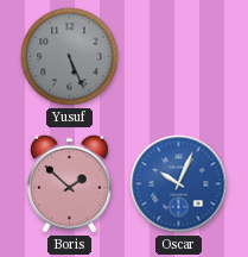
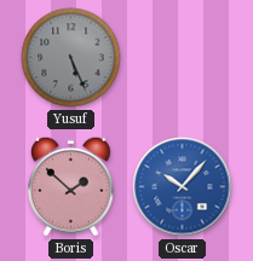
Oscar: 10:04 -> 10:07 (183, 187)
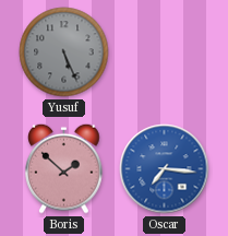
Oscar: 10:07 -> 7:16 (165, 169)
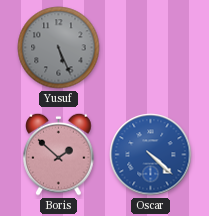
Oscar: 7:16 -> 4:22 (151, 155)
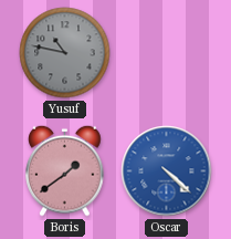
Yusuf: 5:26 -> 10:47 (65, 53)
Boris: 1:52 -> 1:39 (65, 170)
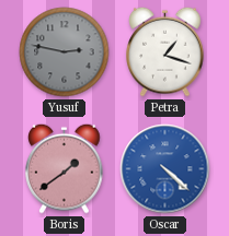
Yusuf: 10:47 -> 2:47 (65, 52)
Petra: none -> 1:18 (165, 51)
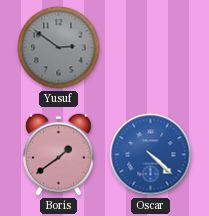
Yusuf: 2:47 -> 2:51 (59, 48)
Petra: 1:18 -> none (165, 51)
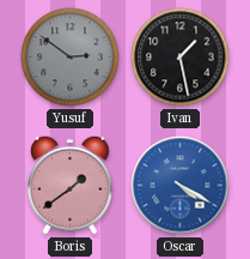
Ivan: none -> 1:28 (181, 58)
Oscar: 4:22 -> 4:20 (181, 186)
